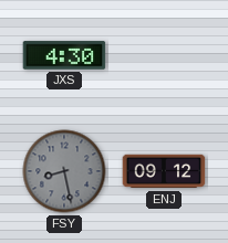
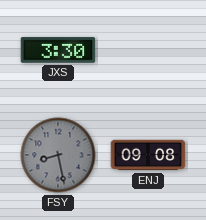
JXS: 4:30 -> 3:30 (58, 50)
ENJ: 09:12 -> 09:08 (148, 155)
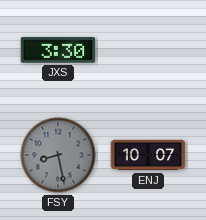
ENJ: 09:08 -> 10:07 (148, 155)
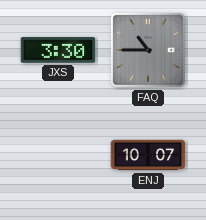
FAQ: none -> 10:45 (148, 50)
FSY: 8:28 -> none (58, 155)
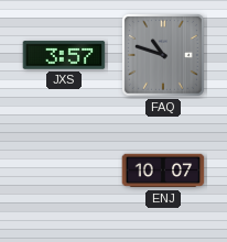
JXS: 3:30 -> 3:57 (64, 55)
FAQ: 10:45 -> 10:48 (163, 55)
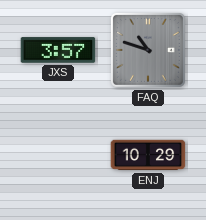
ENJ: 10:07 -> 10:29 (148, 155)
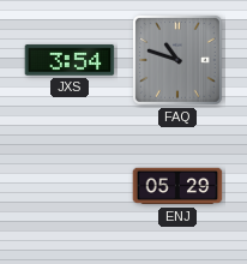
JXS: 3:57 -> 3:54 (70, 60)
ENJ: 10:29 -> 05:29 (177, 186)
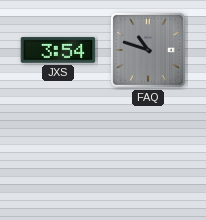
ENJ: 05:29 -> none (177, 186)
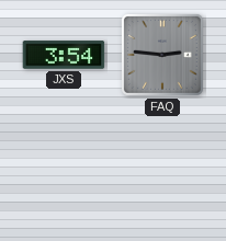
FAQ: 10:48 -> 2:46 (162, 55)
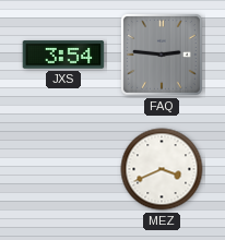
MEZ: none -> 3:41 (162, 169)
